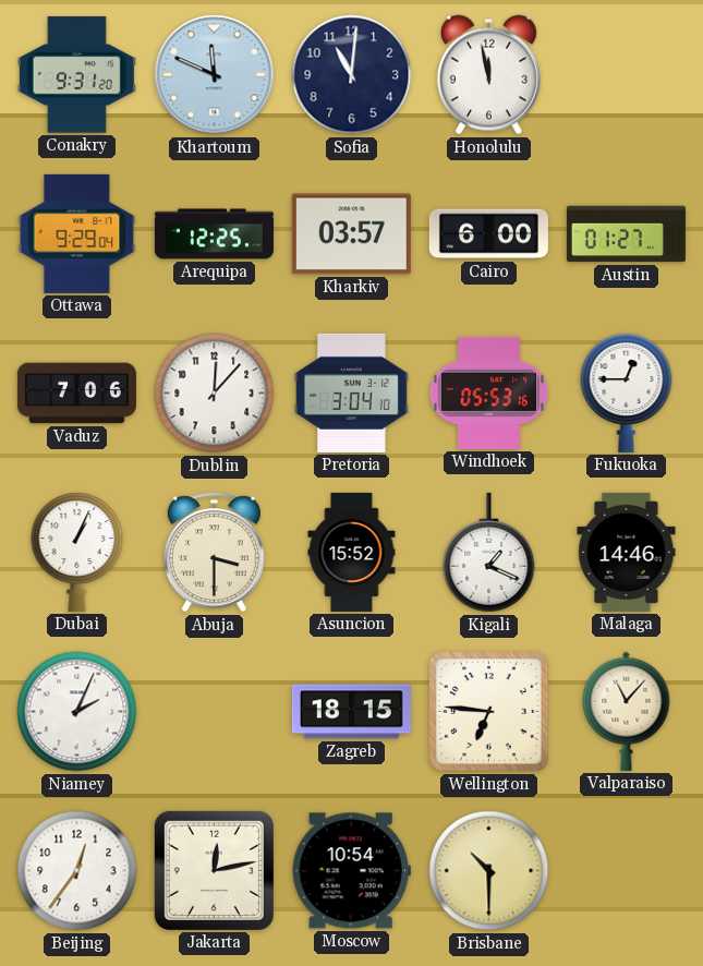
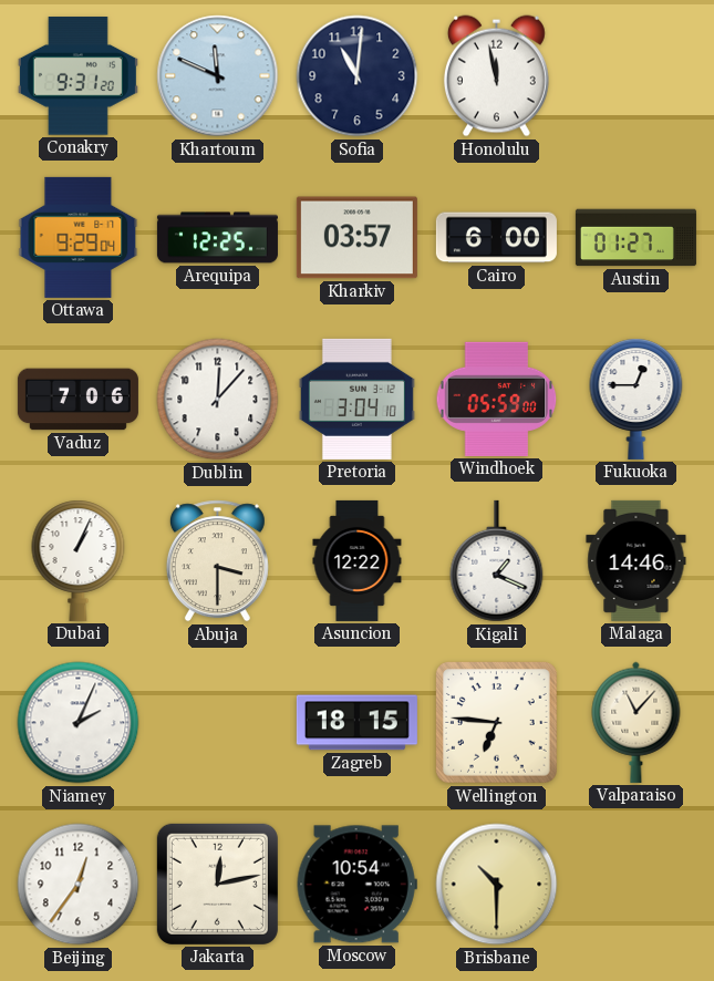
Windhoek: 05:53 -> 05:59 (497, 399)
Asuncion: 15:52 -> 12:22 (358, 560)
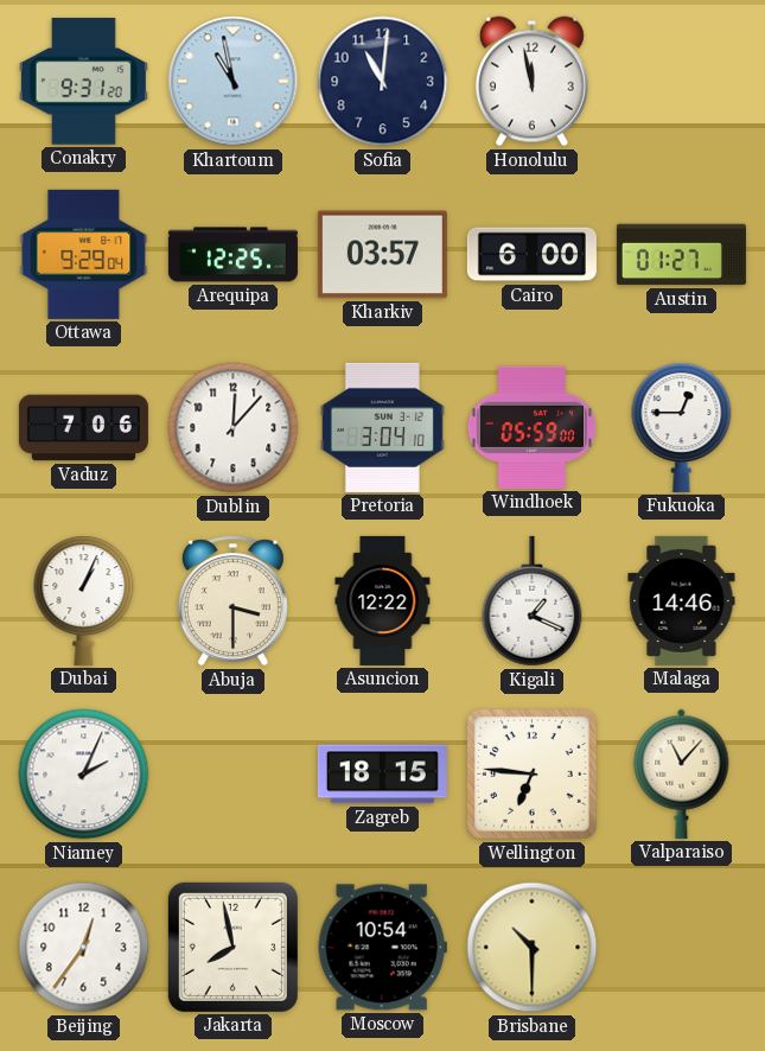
Khartoum: 11:49 -> 10:58 (234, 82)
Jakarta: 12:13 -> 7:58 (232, 947)
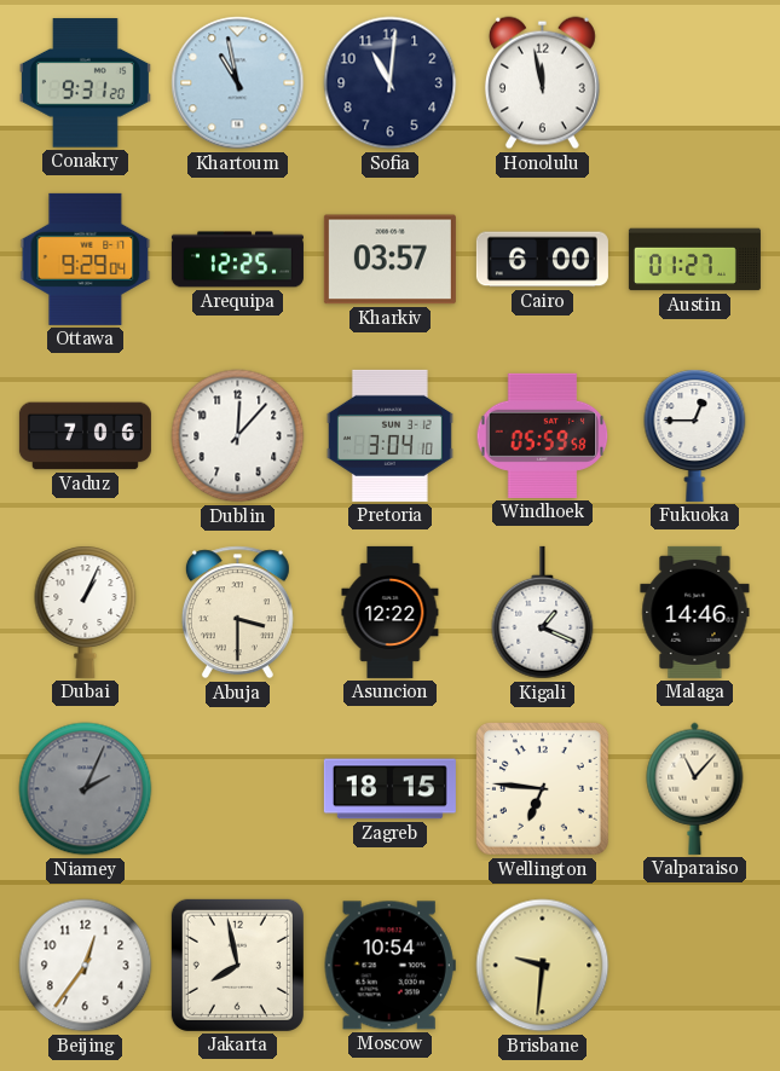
Windhoek: 05:59:00 -> 05:59:58 (543, 435)
Niamey dial: white -> grey (86, 789)
Brisbane: 10:30 -> 9:31 (543, 966)
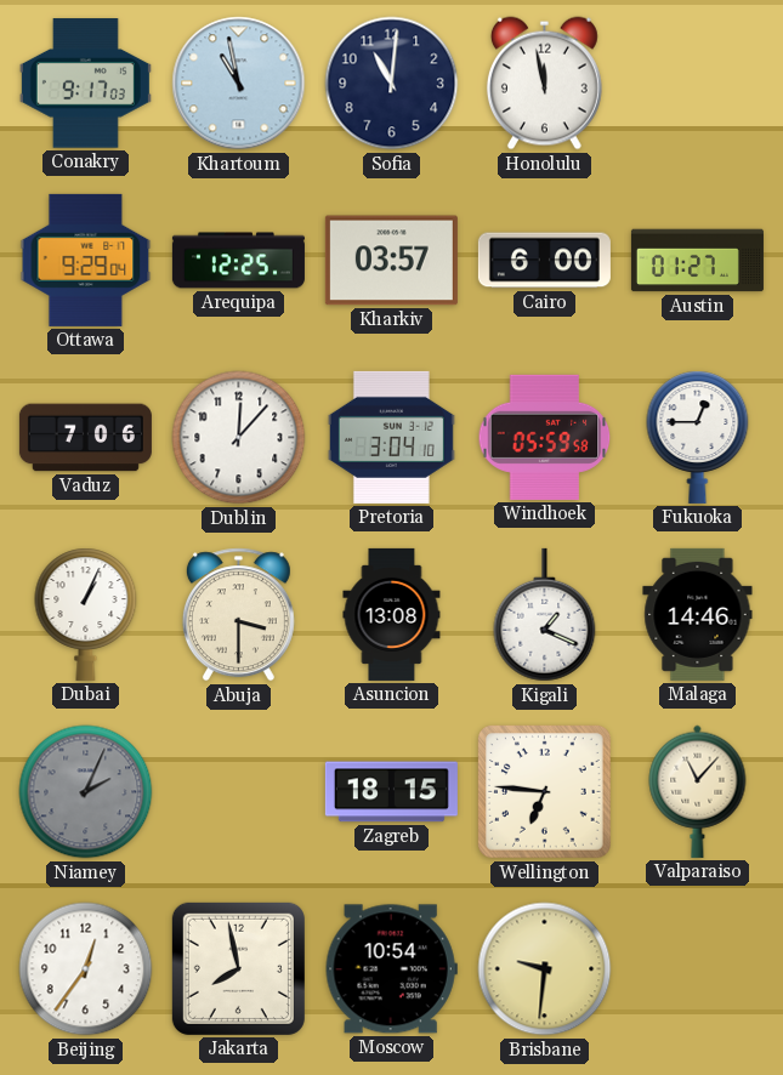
Conakry: 9:31 -> 9:17 (85, 84)
Asuncion: 12:22 -> 13:08 (392, 614)
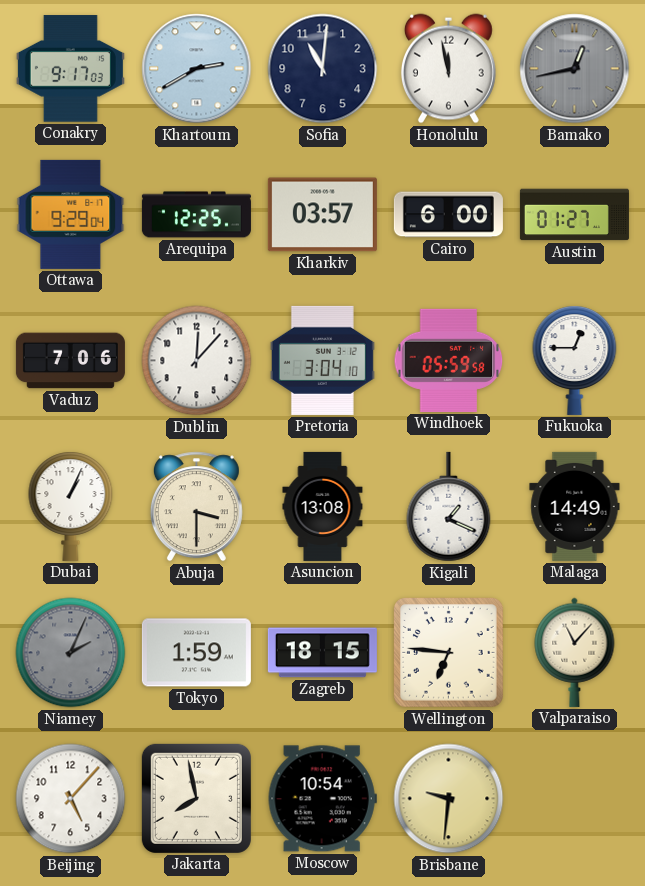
Khartoum: 10:58 -> 2:40 (197, 69)
Bamako: none -> 12:43 (575, 69)
Malaga: 14:46 -> 14:49 (575, 506)
Tokyo: none -> 1:59 (196, 653)
Beijing: 12:36 -> 5:07 (71, 799)
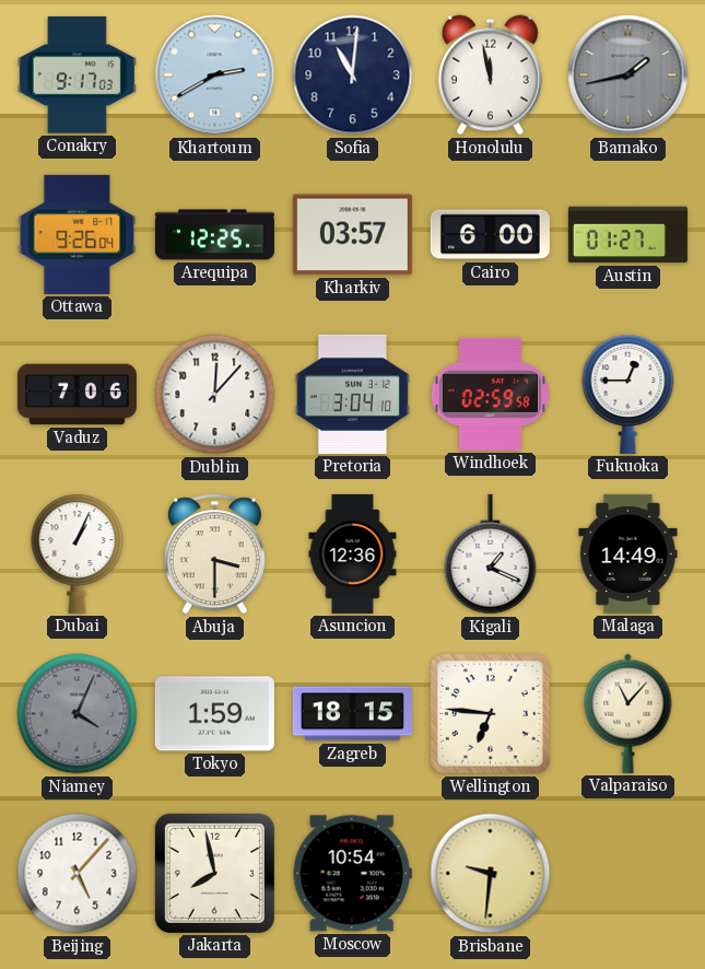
Bamako: 12:43 -> 1:43 (628, 75)
Ottawa: 9:29 -> 9:26 (78, 234)
Windhoek: 05:59 -> 02:59 (491, 394)
Asuncion: 13:08 -> 12:36 (353, 553)
Niamey: 2:04 -> 4:04 (78, 714)
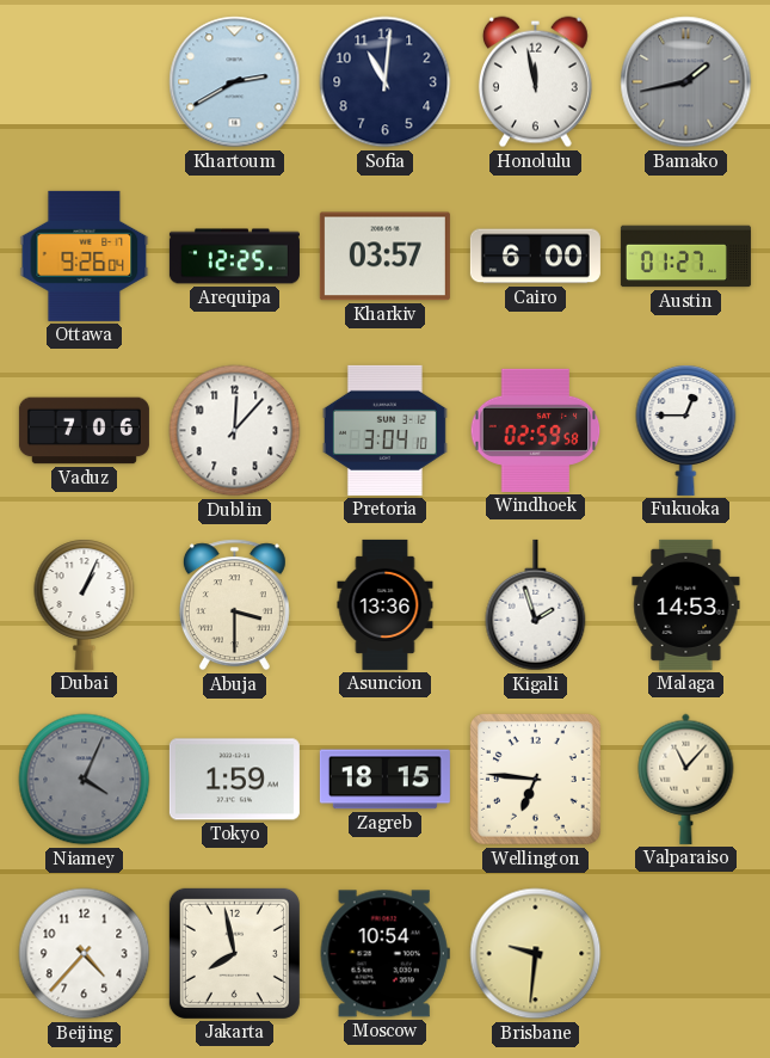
Conakry: 9:17 -> none (77, 75)
Asuncion: 12:36 -> 13:36 (386, 604)
Kigali: 1:19 -> 1:57 (536, 605)
Malaga: 14:49 -> 14:53 (686, 604)
Beijing: 5:07 -> 4:37 (85, 954)
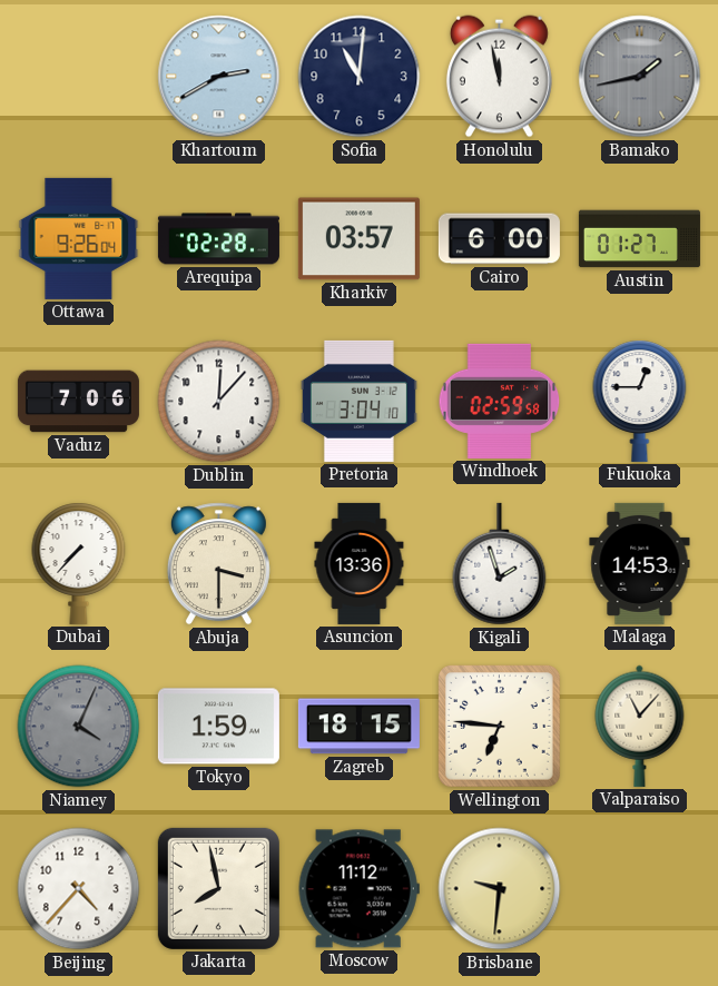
Arequipa: 12:25 -> 02:28 (218, 239)
Dubai: 1:04 -> 7:37 (79, 563)
Moscow: 10:54 -> 11:12 (358, 889)
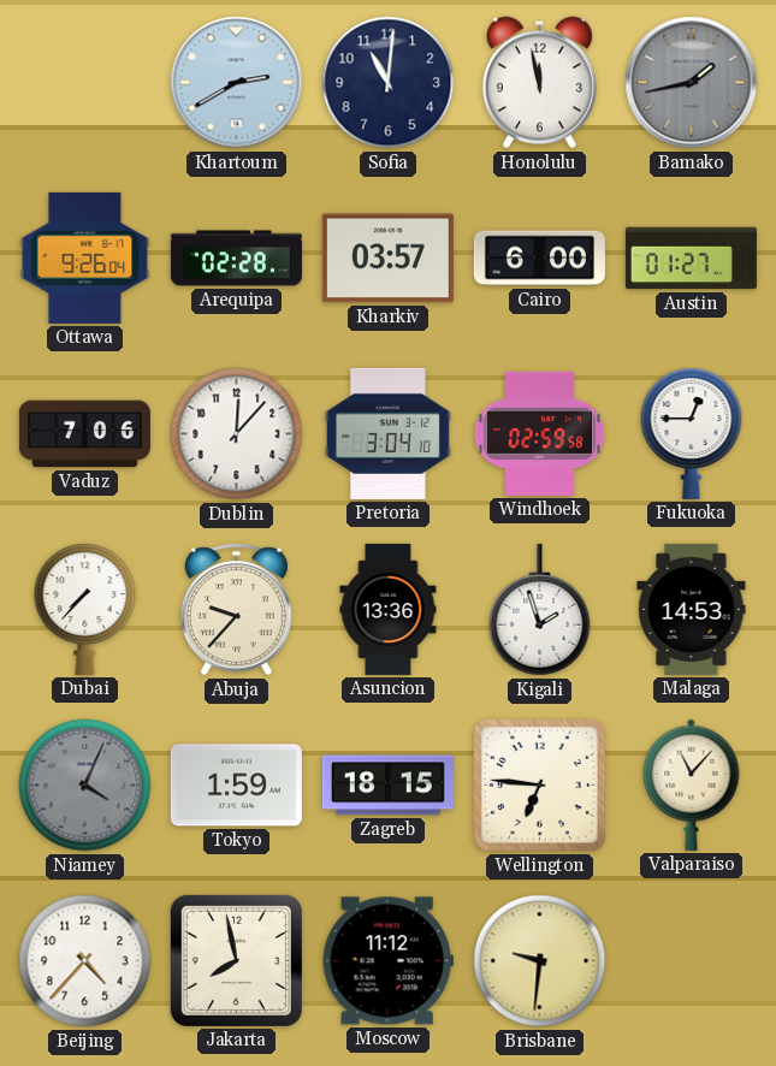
Abuja: 3:30 -> 9:37 (236, 610)
